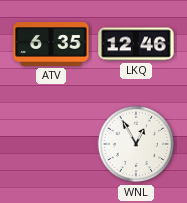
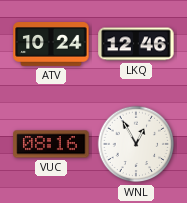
ATV: 6:35 -> 10:24 (51, 45)
VUC: none -> 08:16 (51, 144)
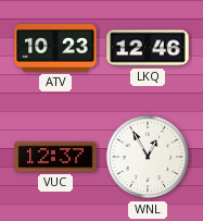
ATV: 10:24 -> 10:23 (55, 49)
VUC: 08:16 -> 12:37 (55, 157)
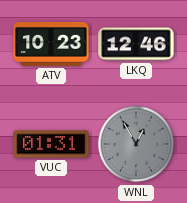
VUC: 12:37 -> 01:31 (51, 144)
WNL dial: white -> grey (136, 144)
